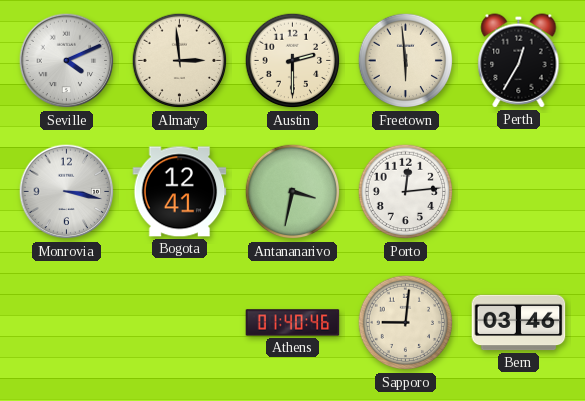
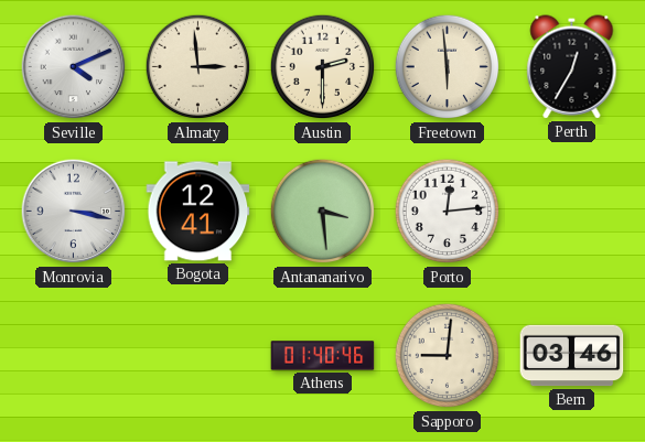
Antananarivo: 3:32 -> 3:29 (323, 212)
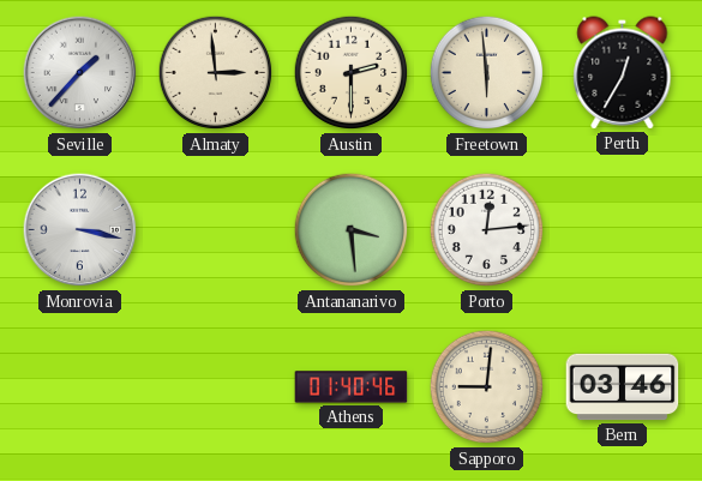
Seville: 4:11 -> 1:37 (80, 73)
Bogota: 12:41 -> none (198, 212)
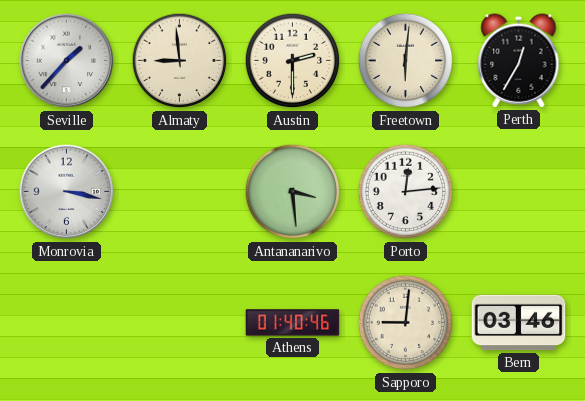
Almaty: 2:59 -> 8:59 (180, 61)
Freetown: 5:59 -> 6:01 (406, 61)
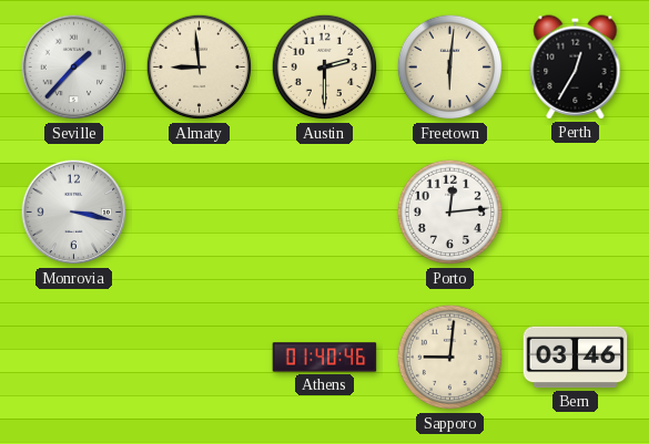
Antananarivo: 3:29 -> none (293, 192)
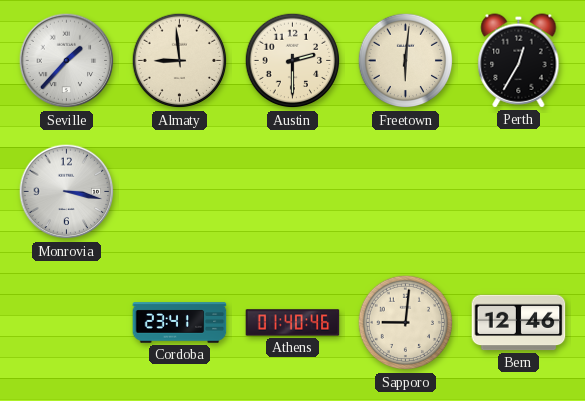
Porto: 12:14 -> none (450, 213)
Cordoba: none -> 23:41 (180, 323)
Bern: 03:46 -> 12:46 (519, 323)
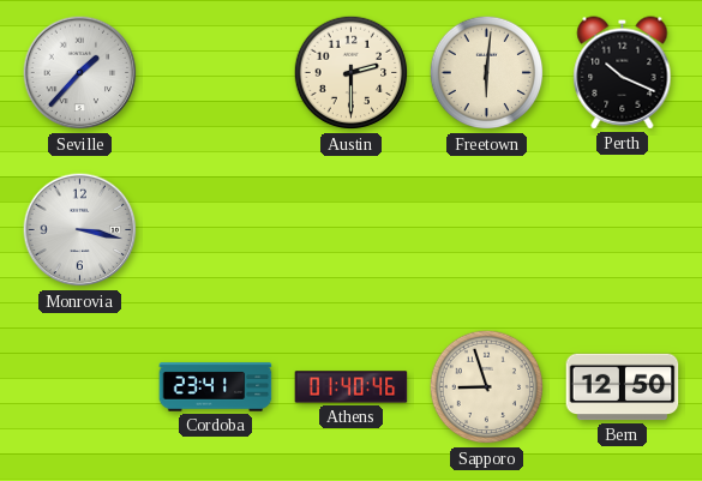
Almaty: 8:59 -> none (180, 61)
Perth: 12:35 -> 10:19 (623, 73)
Sapporo: 9:01 -> 8:57 (487, 387)
Bern: 12:46 -> 12:50 (623, 387)
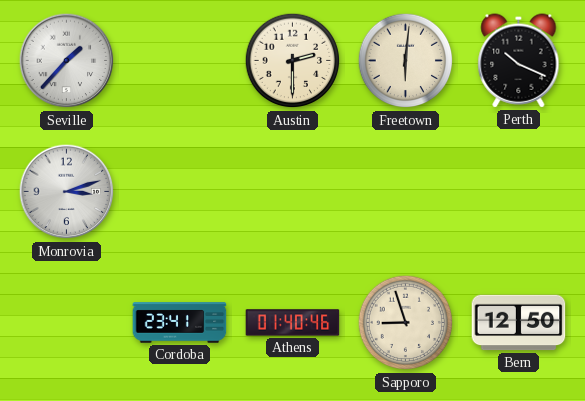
Monrovia: 3:17 -> 3:12 (67, 192)
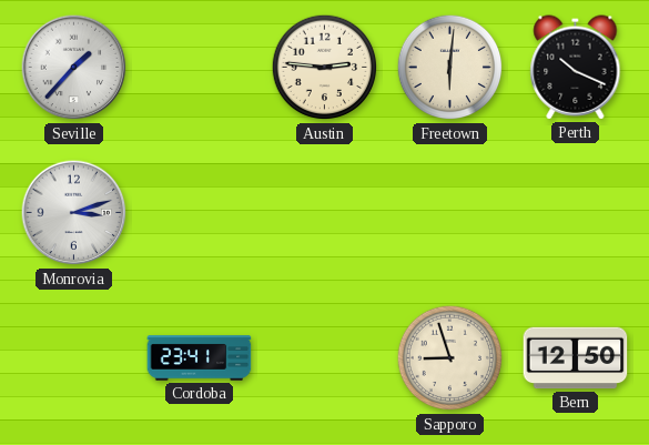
Austin: 2:30 -> 2:46 (325, 68)
Athens: 01:40 -> none (293, 323)
